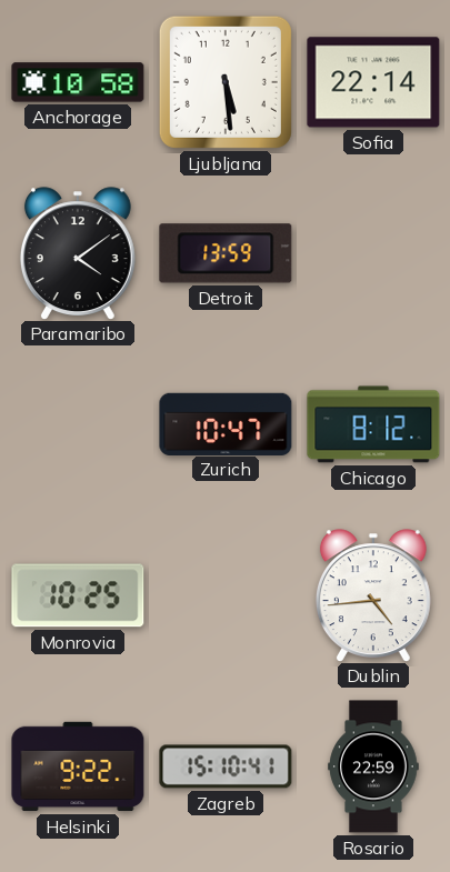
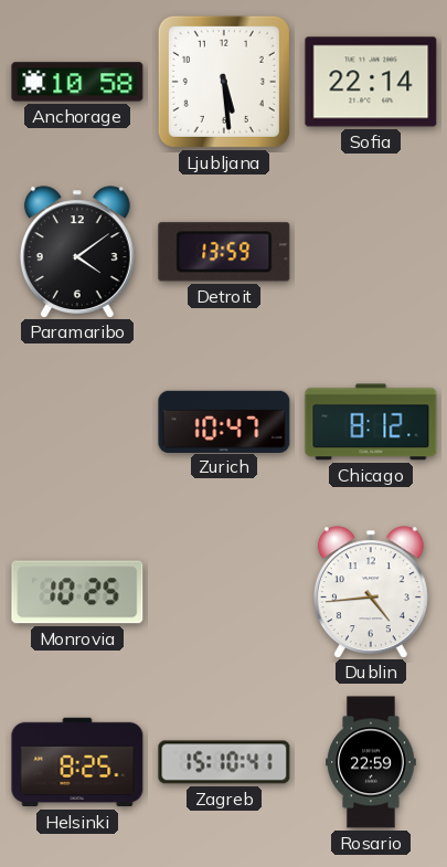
Helsinki: 9:22 -> 8:25 (77, 762)
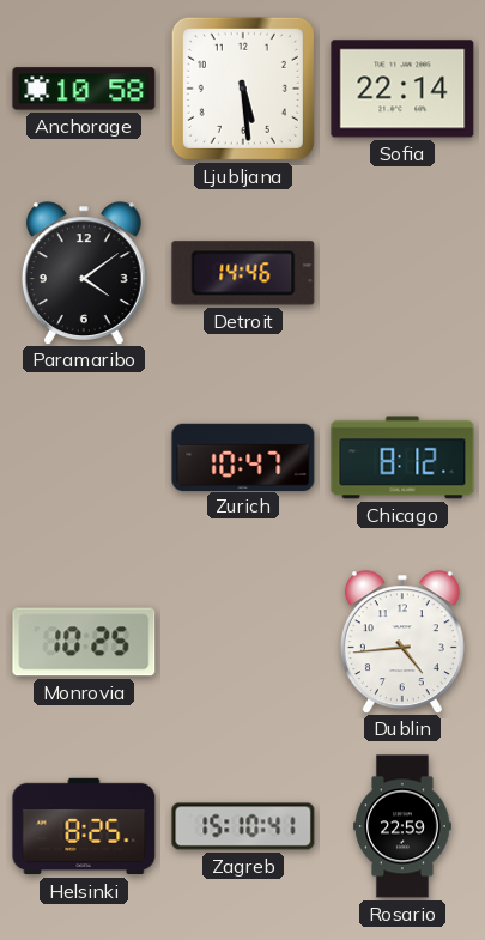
Detroit: 13:59 -> 14:46 (243, 273)
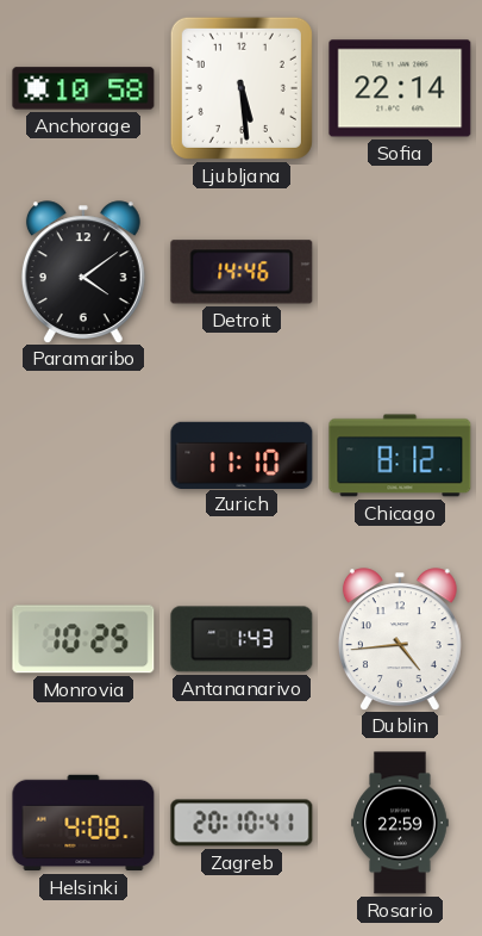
Zurich: 10:47 -> 11:10 (242, 454)
Antananarivo: none -> 1:43 (242, 639)
Helsinki: 8:25 -> 4:08 (83, 823)
Zagreb: 15:10 -> 20:10 (242, 823)
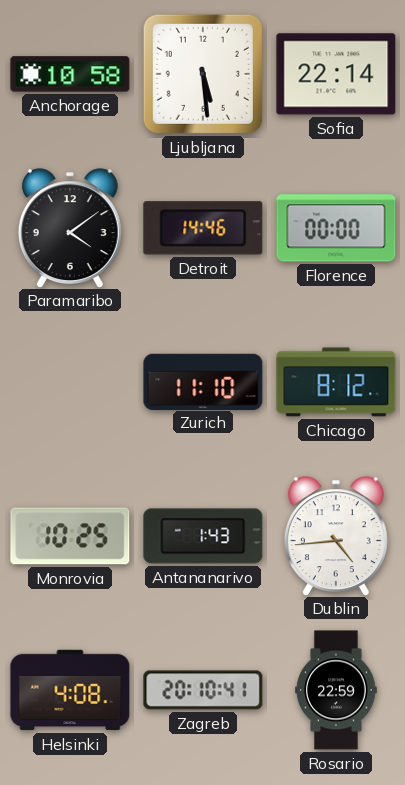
Florence: none -> 00:00 (336, 228)
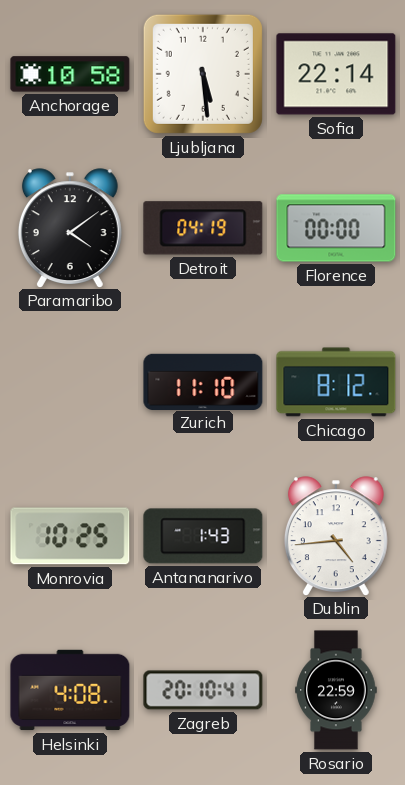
Detroit: 14:46 -> 04:19 (203, 228)
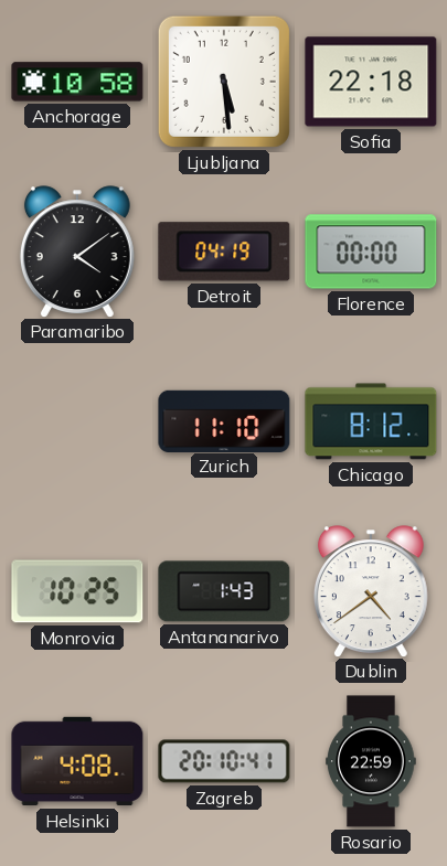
Sofia: 22:14 -> 22:18 (371, 82)
Dublin: 4:44 -> 4:39 (371, 591)
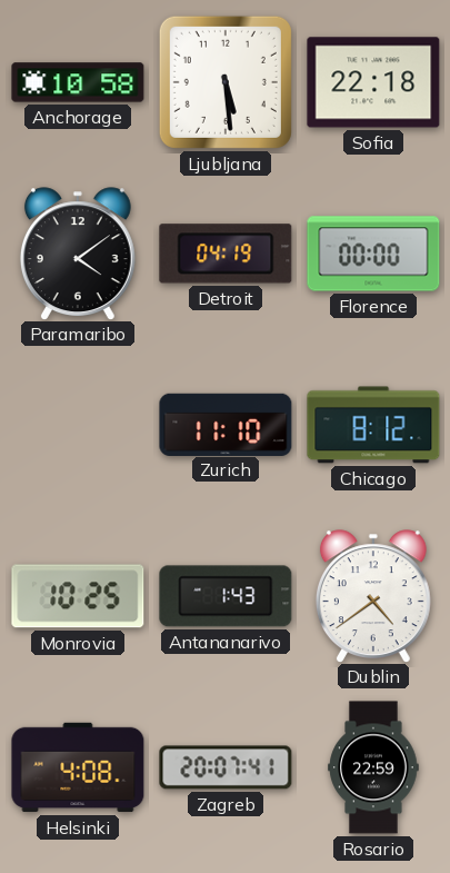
Zagreb: 20:10 -> 20:07 (226, 767)
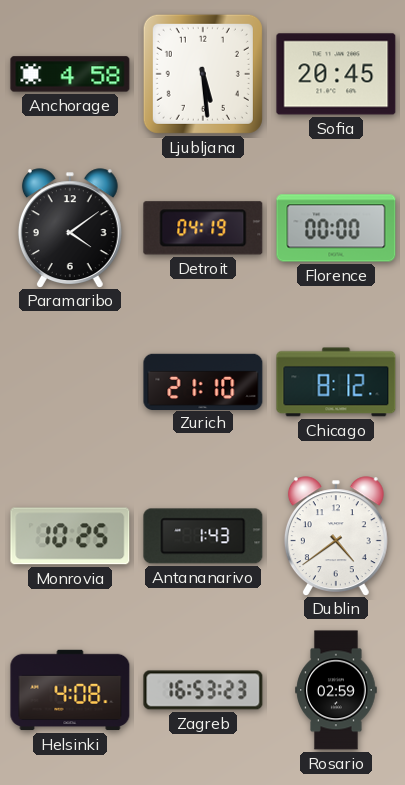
Anchorage: 10:58 -> 4:58 (70, 74)
Sofia: 22:18 -> 20:45 (336, 74)
Zurich: 11:10 -> 21:10 (203, 381)
Zagreb: 20:07 -> 16:53 (203, 690)
Rosario: 22:59 -> 02:59 (336, 690)
